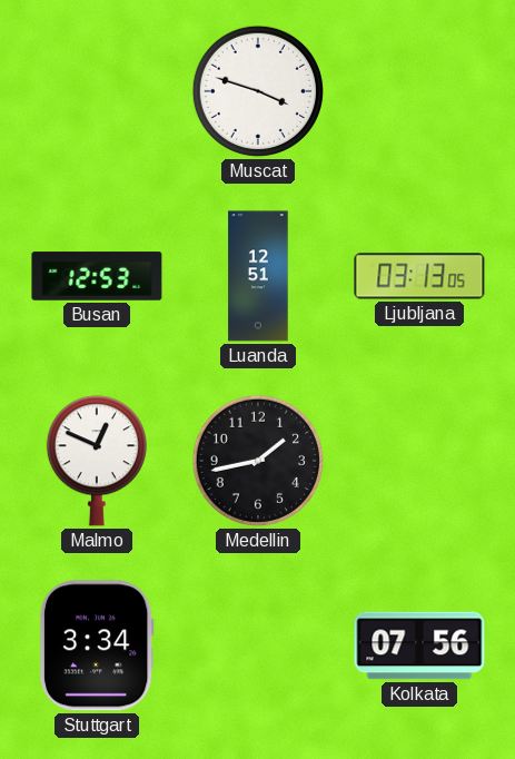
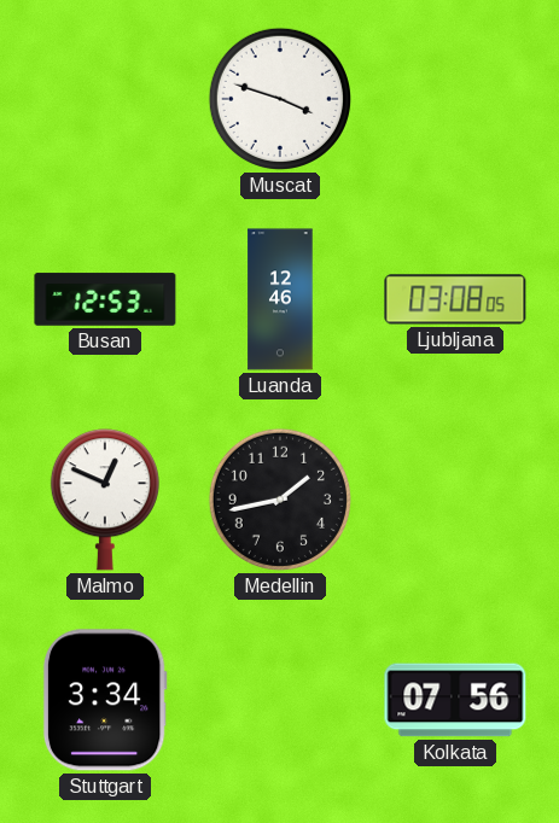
Luanda: 12:51 -> 12:46 (280, 299)
Ljubljana: 03:13 -> 03:08 (455, 299)
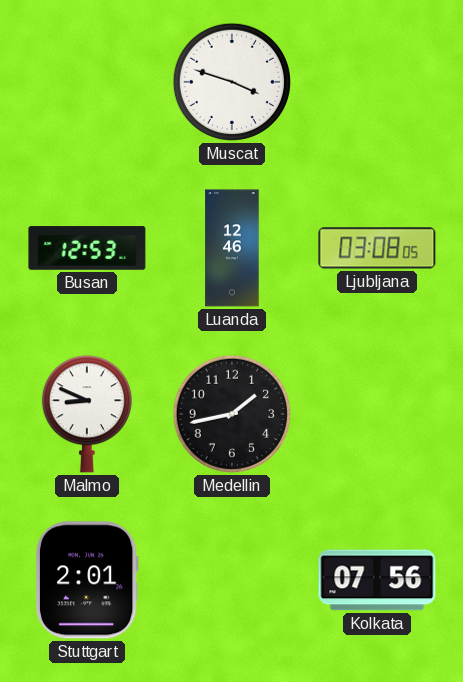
Malmo: 12:49 -> 8:49 (87, 414)
Stuttgart: 3:34 -> 2:01 (87, 580)
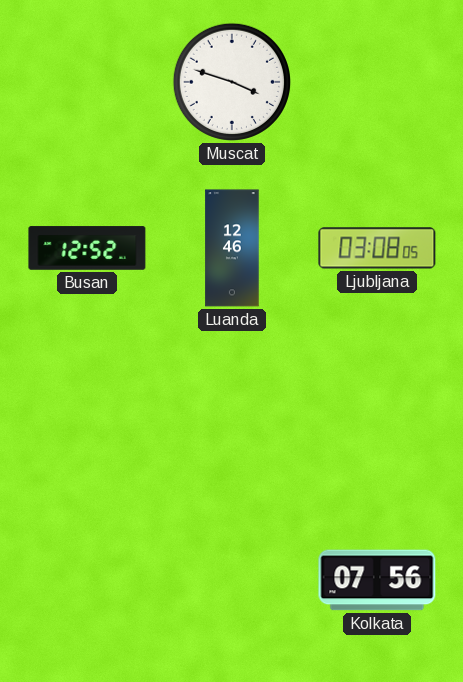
Busan: 12:53 -> 12:52 (87, 248)
Malmo: 8:49 -> none (87, 414)
Medellin: 1:43 -> none (232, 414)
Stuttgart: 2:01 -> none (87, 580)
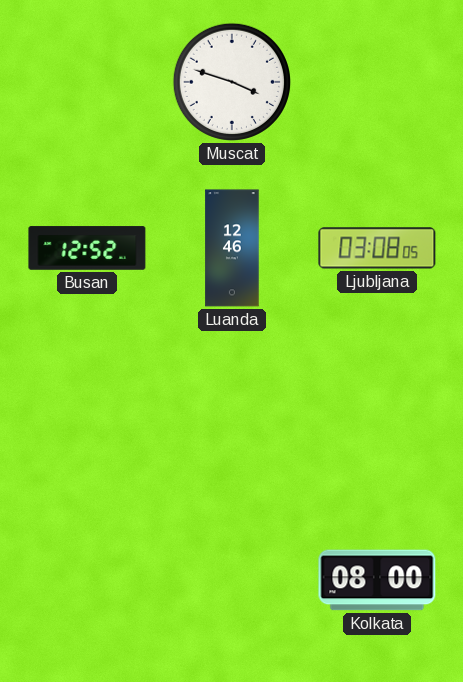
Kolkata: 07:56 -> 08:00 (377, 580)
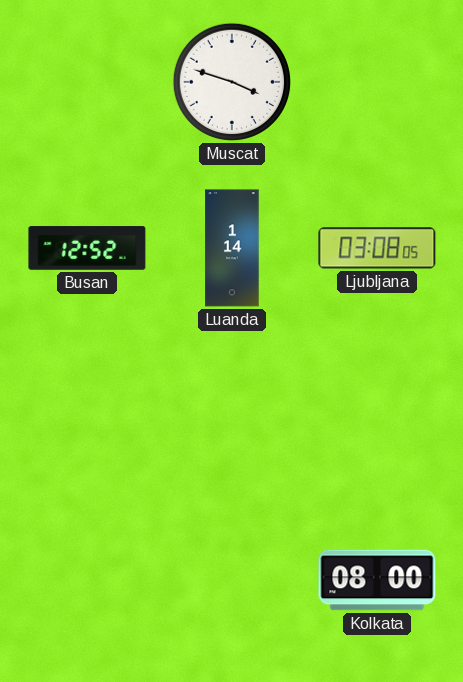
Luanda: 12:46 -> 1:14 (232, 248)
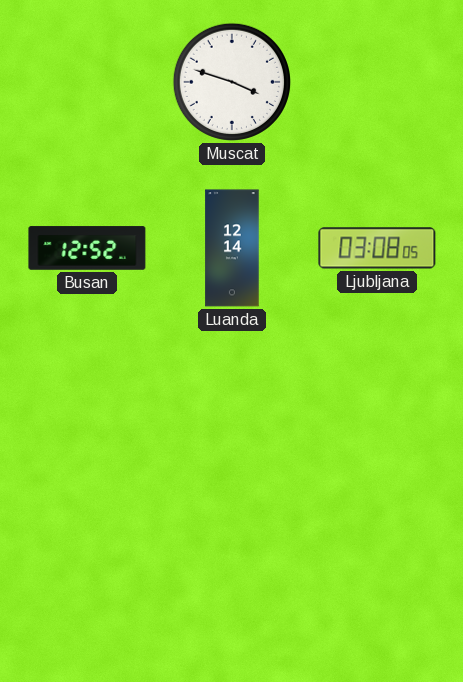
Luanda: 1:14 -> 12:14 (232, 248)
Kolkata: 08:00 -> none (377, 580)
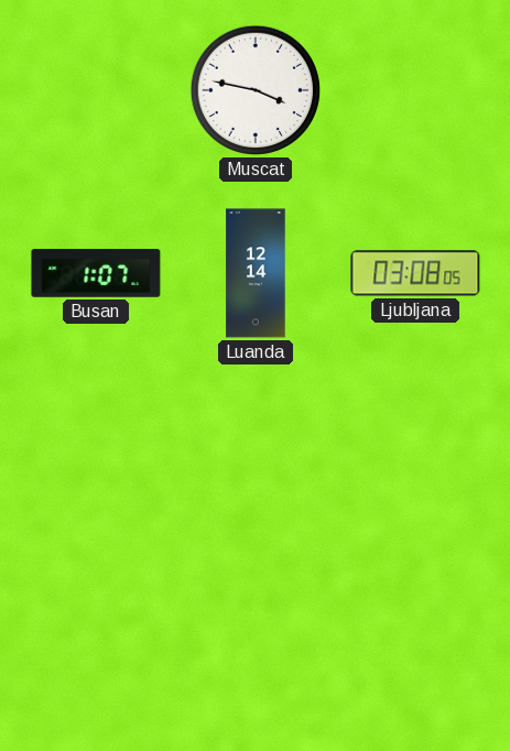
Muscat: 3:48 -> 3:47 (256, 90)
Busan: 12:52 -> 1:07 (96, 273)
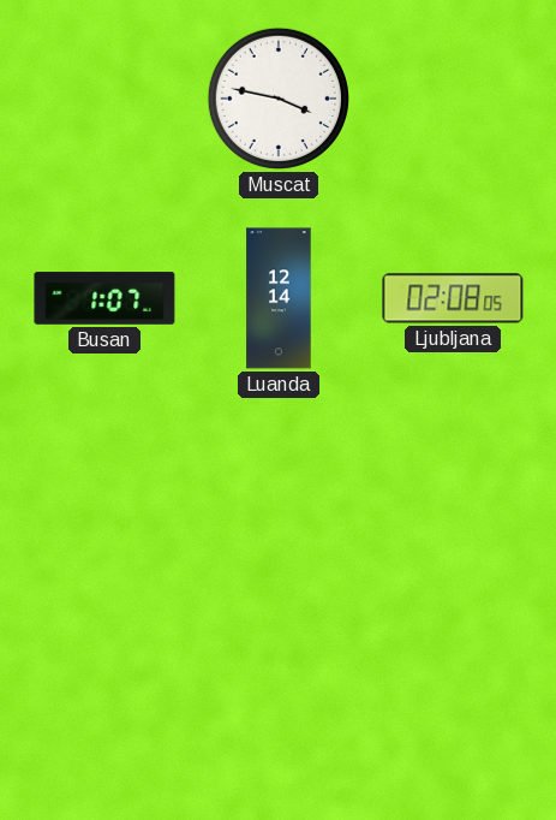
Ljubljana: 03:08 -> 02:08 (453, 298)
